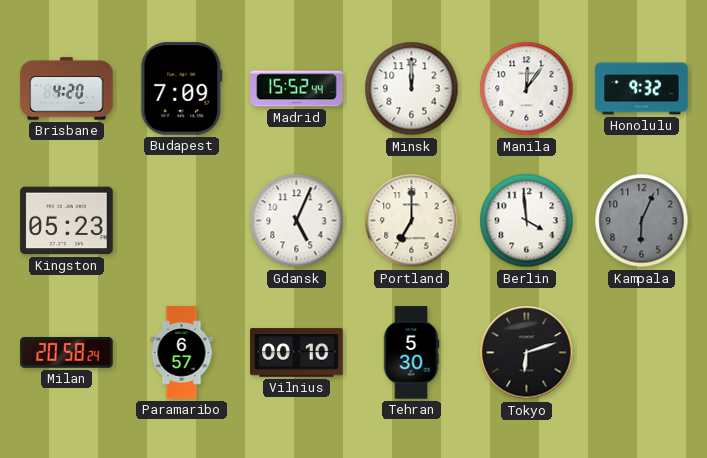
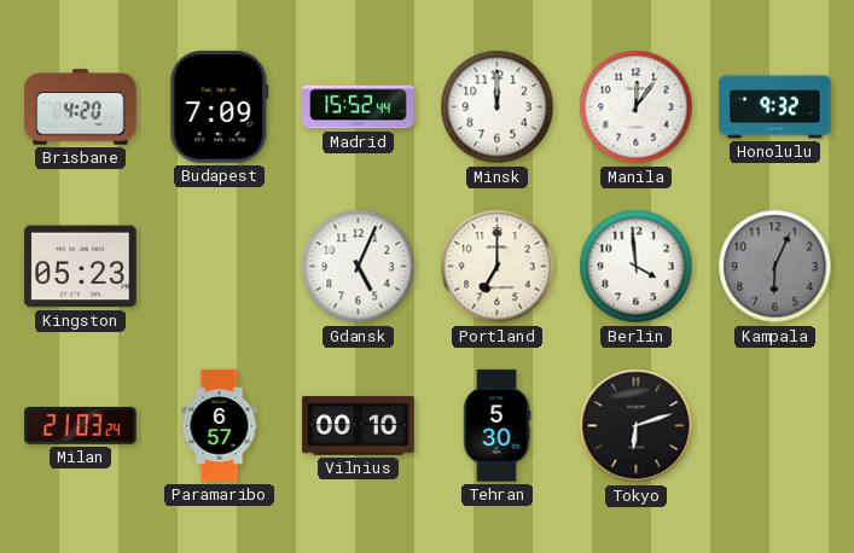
Milan: 20:58 -> 21:03 (81, 425)
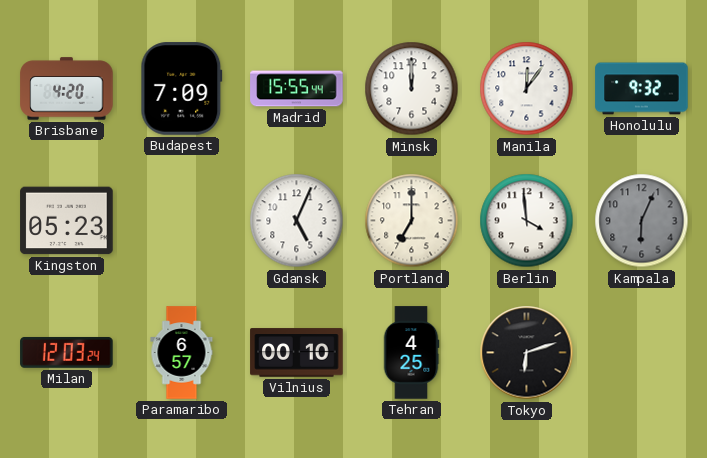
Madrid: 15:52 -> 15:55 (297, 89)
Milan: 21:03 -> 12:03 (67, 352)
Tehran: 5:30 -> 4:25 (411, 353)
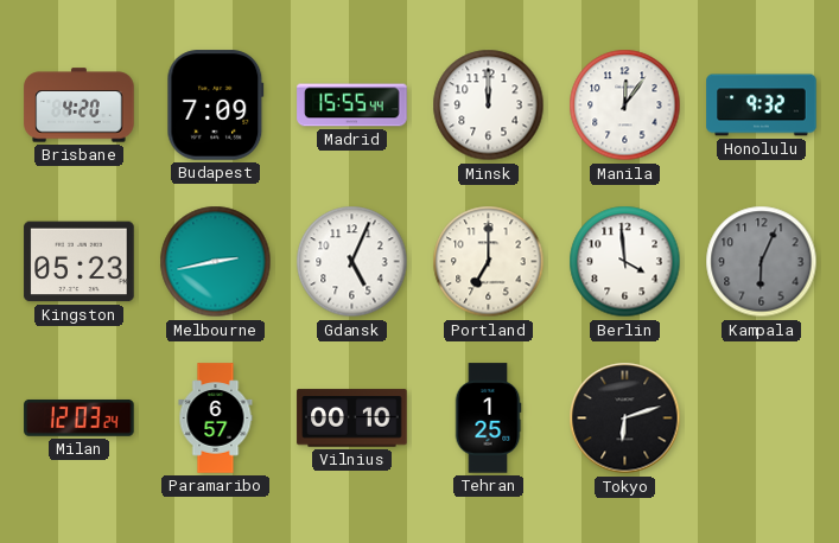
Melbourne: none -> 2:43 (216, 262)
Tehran: 4:25 -> 1:25 (488, 419)
